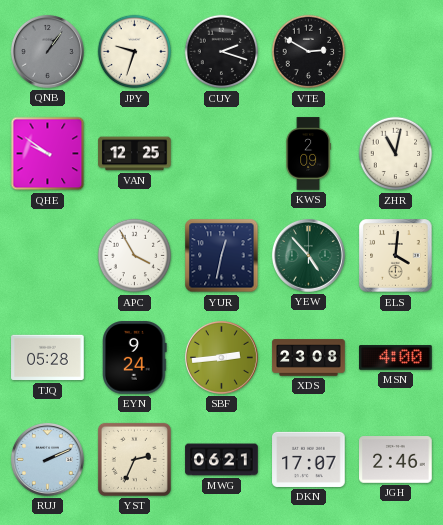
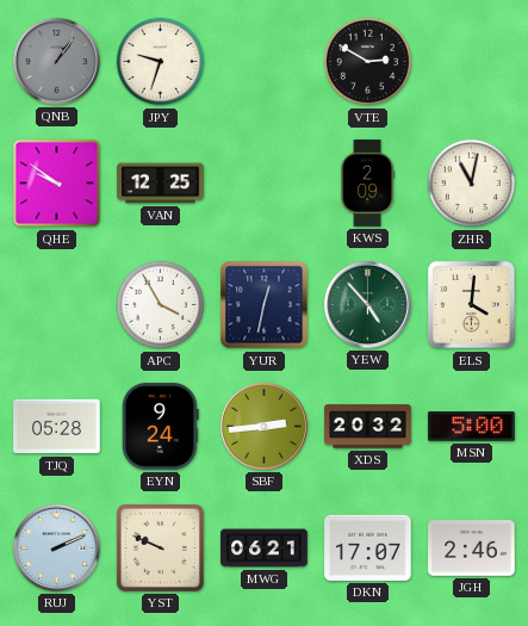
CUY: 2:18 -> none (222, 52)
XDS: 23:08 -> 20:32 (368, 427)
MSN: 4:00 -> 5:00 (472, 427)
YST: 2:34 -> 9:49 (160, 547)
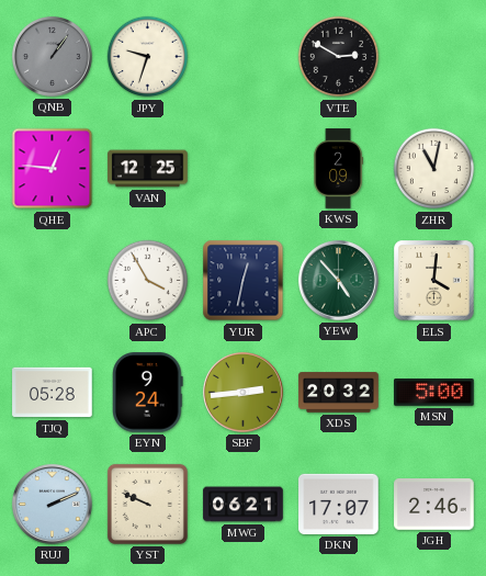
QHE: 9:51 -> 12:46 (53, 169)
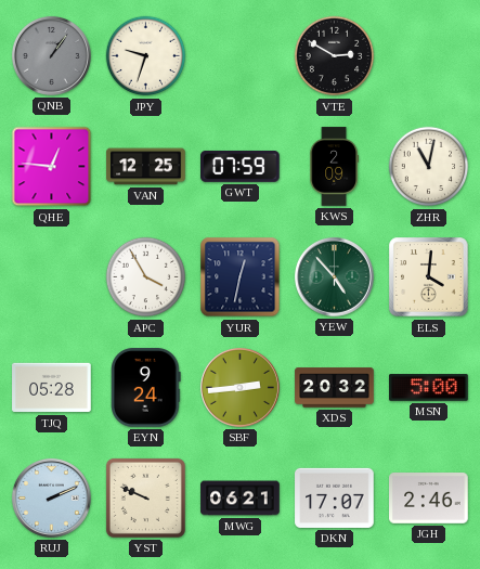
GWT: none -> 07:59 (241, 166)
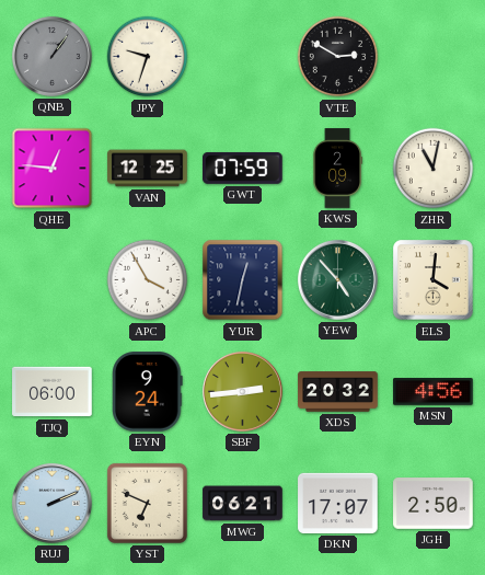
TJQ: 05:28 -> 06:00 (53, 392)
MSN: 5:00 -> 4:56 (434, 392)
YST: 9:49 -> 6:49 (147, 503)
JGH: 2:46 -> 2:50 (434, 504)
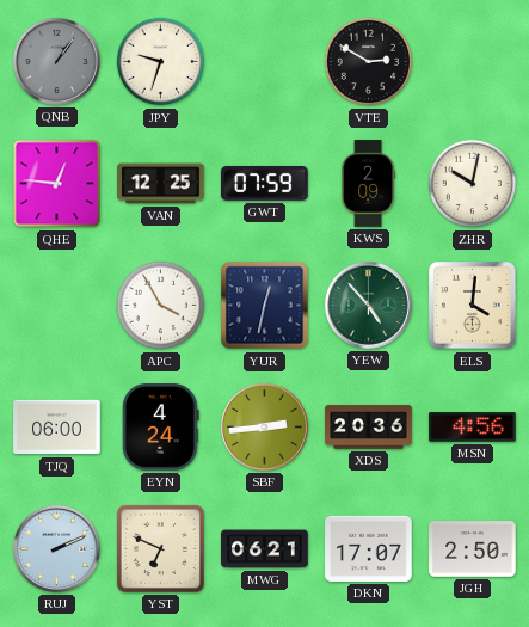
ZHR: 11:02 -> 10:02 (473, 184)
EYN: 9:24 -> 4:24 (161, 428)
XDS: 20:32 -> 20:36 (369, 428)
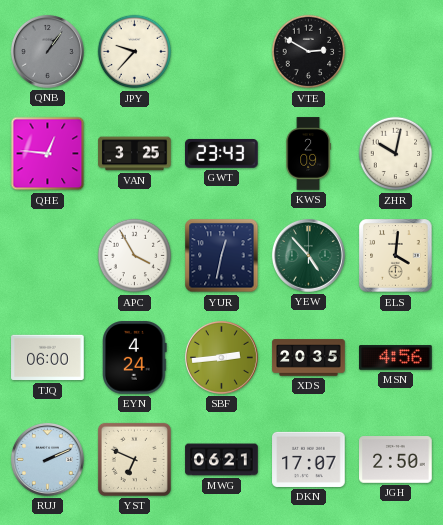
JPY: 9:33 -> 9:37 (135, 52)
VAN: 12:25 -> 3:25 (135, 154)
GWT: 07:59 -> 23:43 (222, 153)
XDS: 20:36 -> 20:35 (309, 358)
